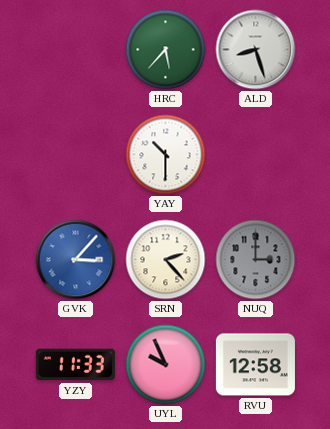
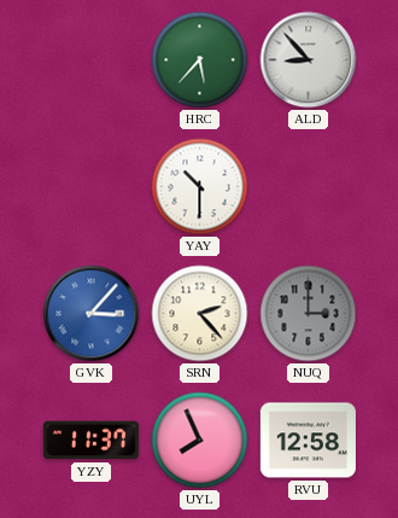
ALD: 8:27 -> 8:53 (309, 60)
YZY: 11:33 -> 11:37 (90, 441)
UYL: 9:56 -> 7:56 (200, 441)
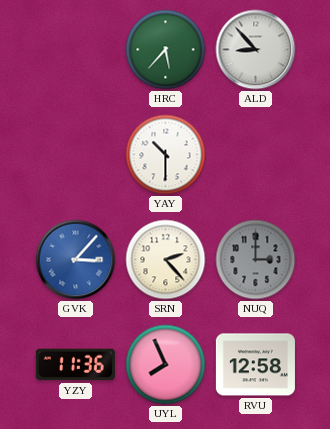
YZY: 11:37 -> 11:36 (75, 365)
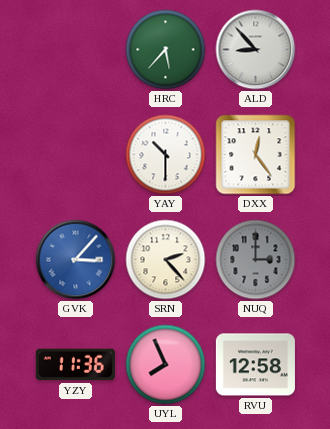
DXX: none -> 12:24 (256, 155)
